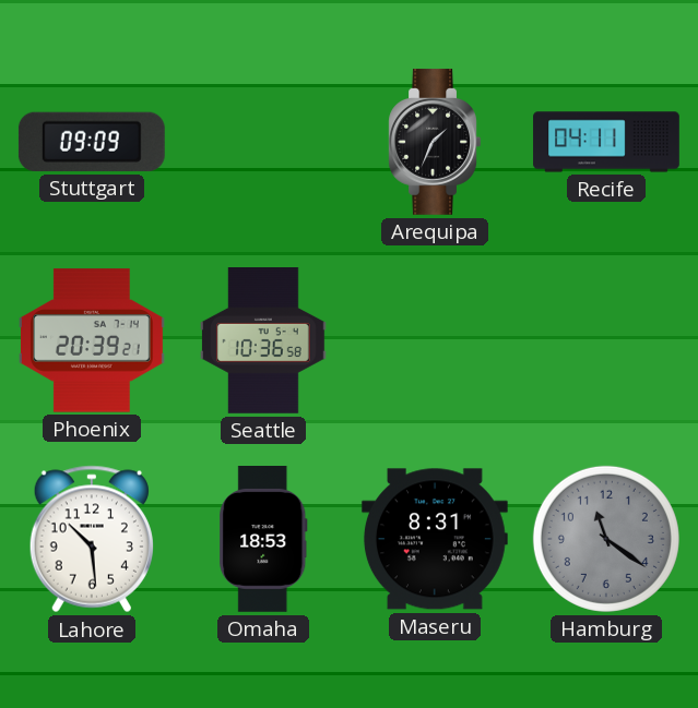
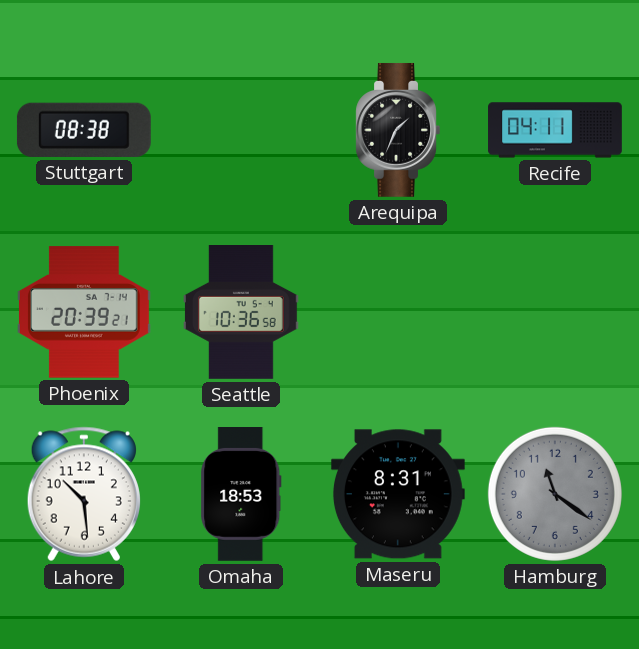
Stuttgart: 09:09 -> 08:38 (84, 130)
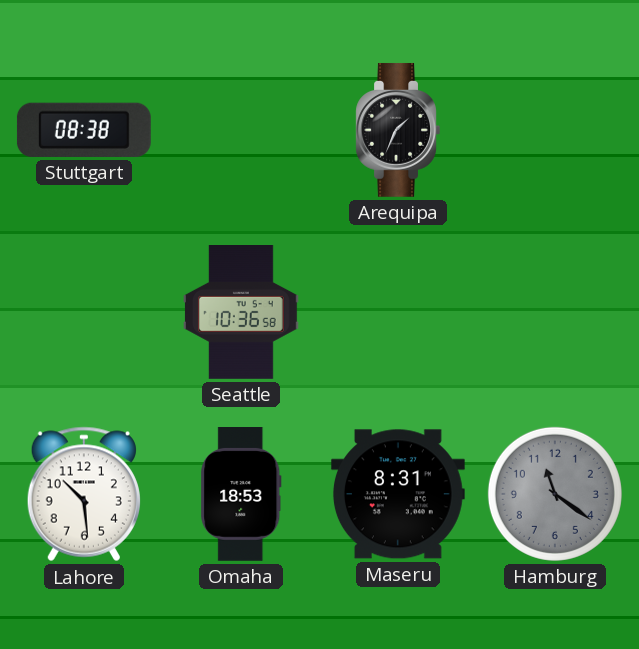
Recife: 04:11 -> none (555, 130)
Phoenix: 20:39 -> none (85, 312)
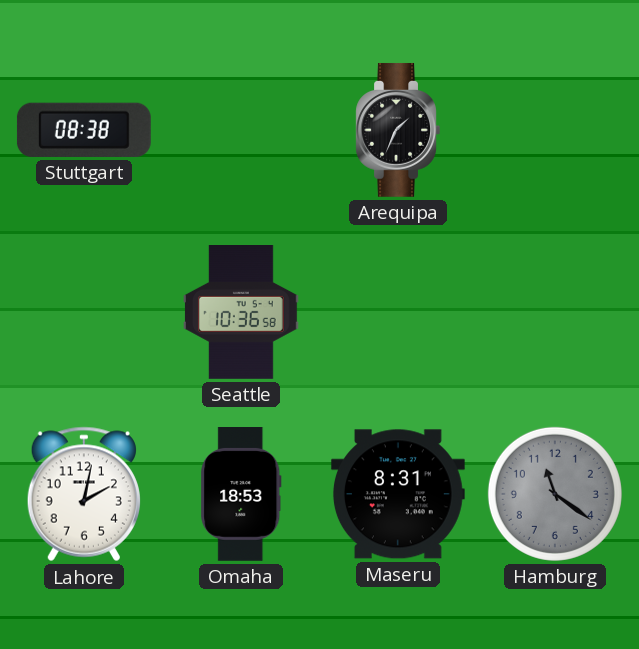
Lahore: 10:29 -> 2:02 (84, 494)
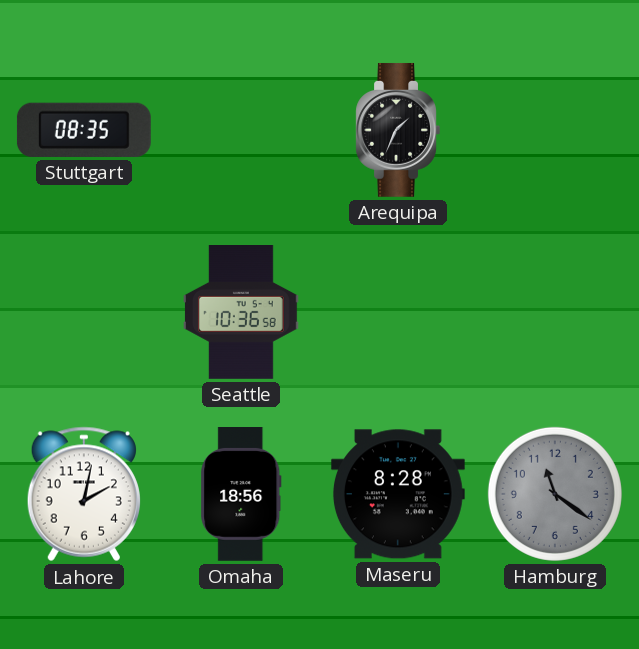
Stuttgart: 08:38 -> 08:35 (84, 130)
Omaha: 18:53 -> 18:56 (241, 495)
Maseru: 8:31 -> 8:28 (398, 494)
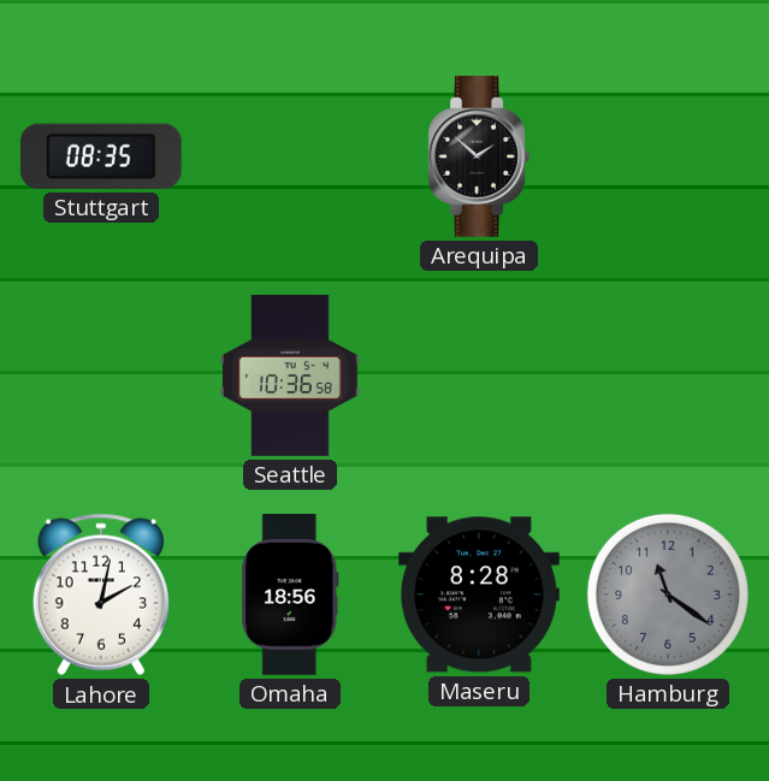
Arequipa: 1:34 -> 1:52 (479, 156)
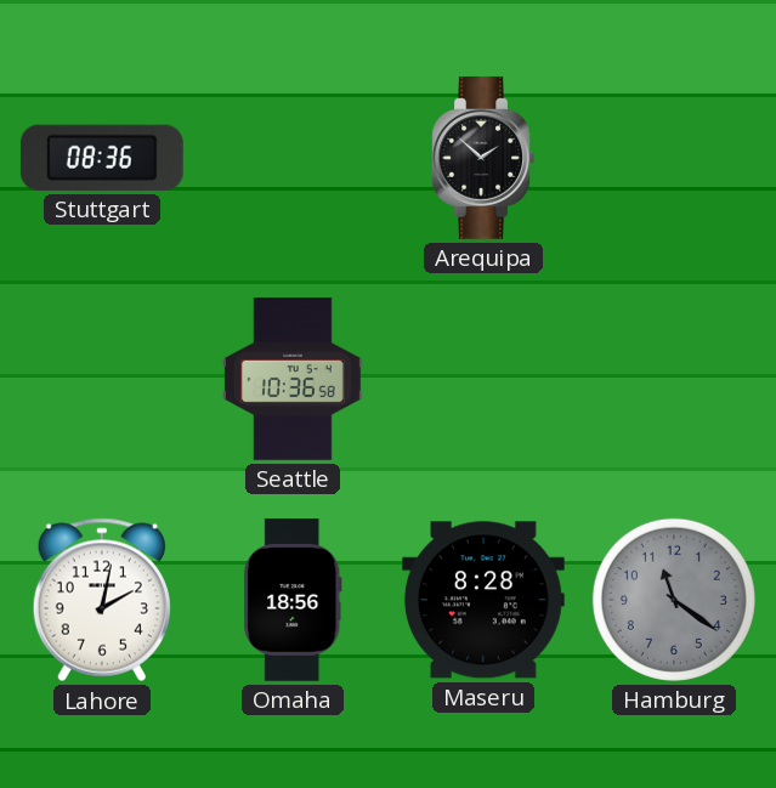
Stuttgart: 08:35 -> 08:36 (102, 158)
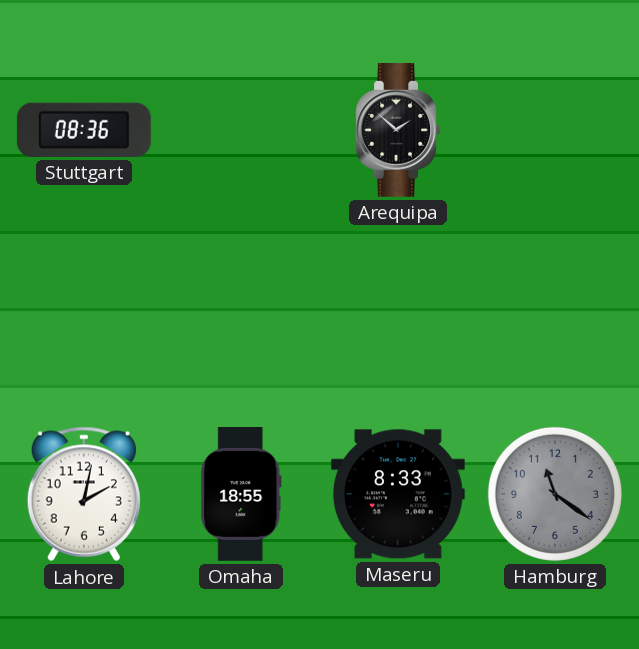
Seattle: 10:36 -> none (294, 380)
Omaha: 18:56 -> 18:55 (241, 495)
Maseru: 8:28 -> 8:33 (398, 494)
